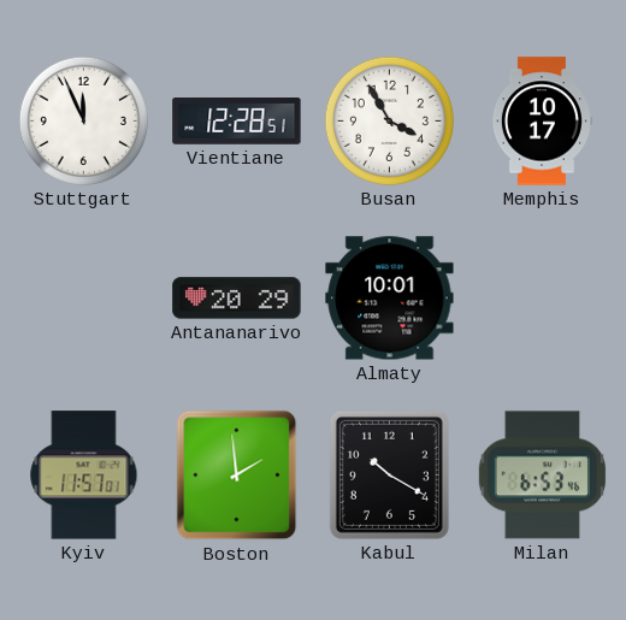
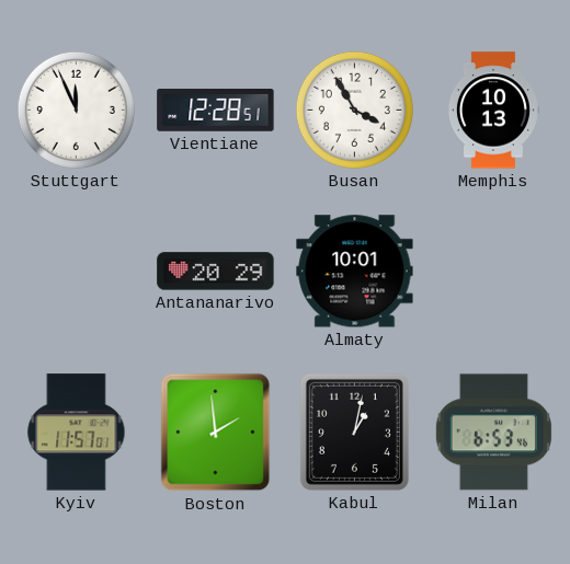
Memphis: 10:17 -> 10:13 (493, 111)
Kabul: 10:20 -> 1:02 (354, 431)
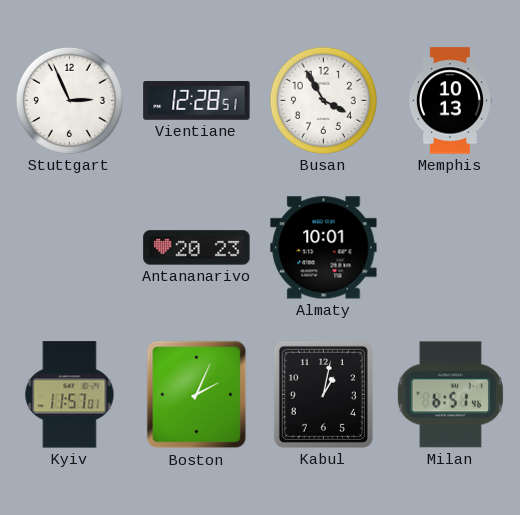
Stuttgart: 11:56 -> 2:56 (69, 100)
Antananarivo: 20:29 -> 20:23 (197, 248)
Boston: 1:59 -> 2:04 (197, 395)
Milan: 6:53 -> 6:51 (450, 395)
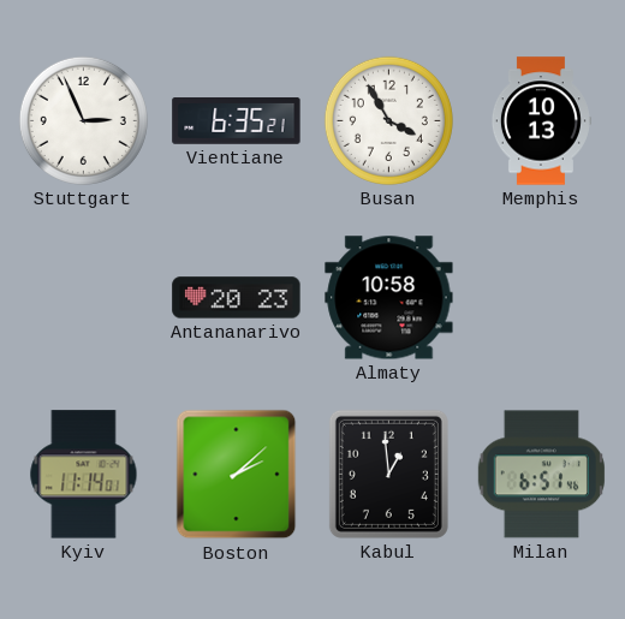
Vientiane: 12:28 -> 6:35 (237, 121)
Almaty: 10:01 -> 10:58 (389, 298)
Kyiv: 11:57 -> 11:14 (84, 475)
Boston: 2:04 -> 2:08 (237, 475)
Kabul: 1:02 -> 12:59 (388, 474)
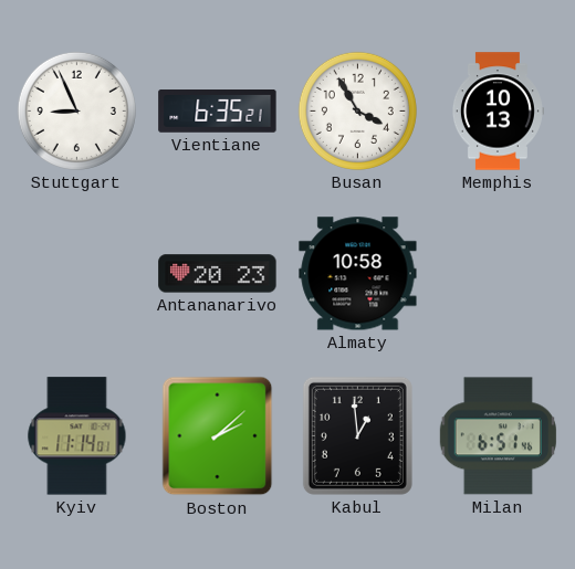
Stuttgart: 2:56 -> 8:56 (76, 110)
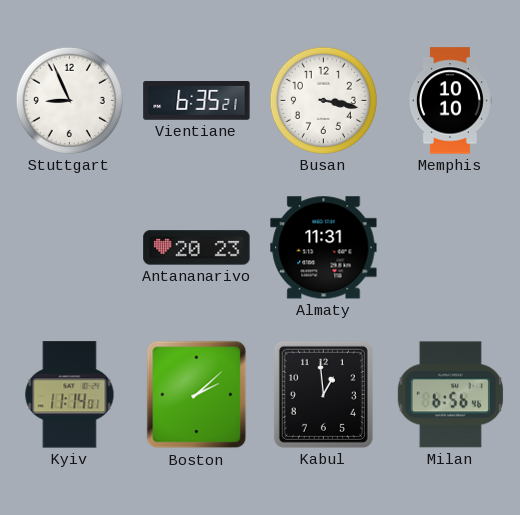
Busan: 3:55 -> 3:17 (323, 100)
Memphis: 10:13 -> 10:10 (450, 101)
Almaty: 10:58 -> 11:31 (324, 248)
Milan: 6:51 -> 6:56 (450, 395)
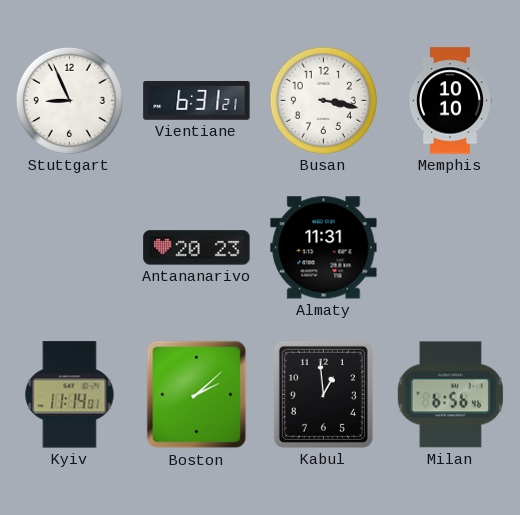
Vientiane: 6:35 -> 6:31 (197, 101)
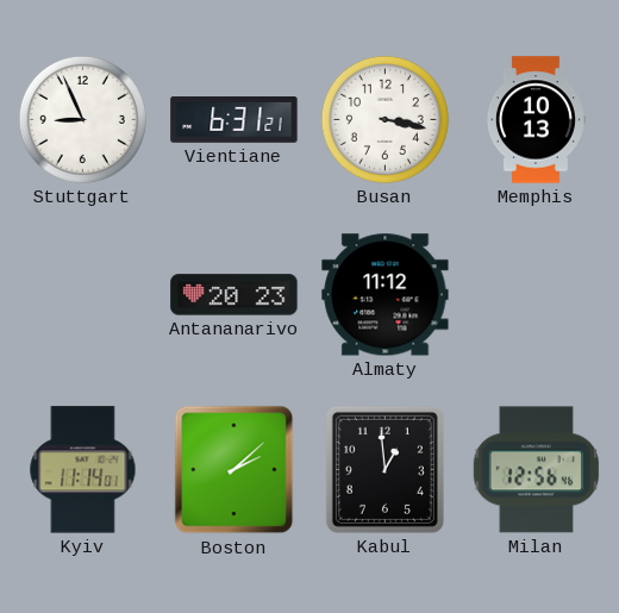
Memphis: 10:10 -> 10:13 (536, 120)
Almaty: 11:31 -> 11:12 (386, 295)
Milan: 6:56 -> 12:56 (536, 470)
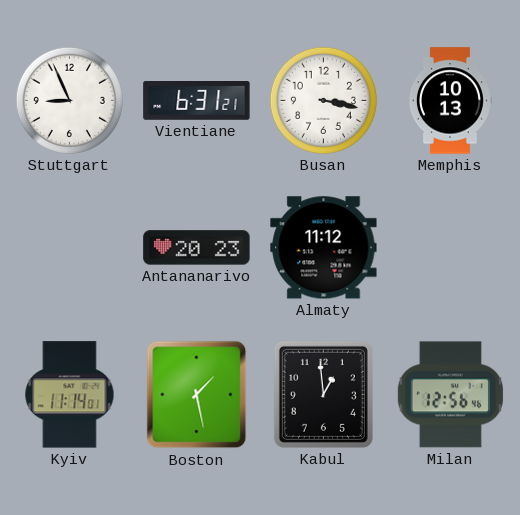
Boston: 2:08 -> 1:28 (197, 395)
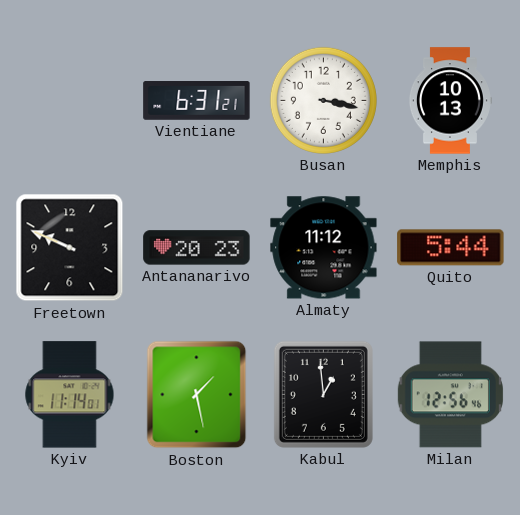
Stuttgart: 8:56 -> none (69, 100)
Freetown: none -> 9:49 (70, 248)
Quito: none -> 5:44 (451, 248)
